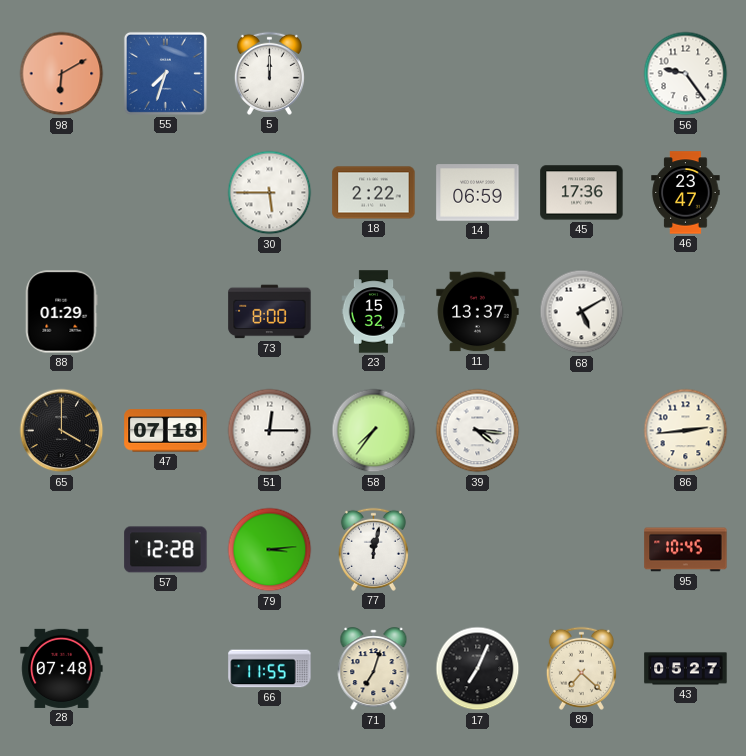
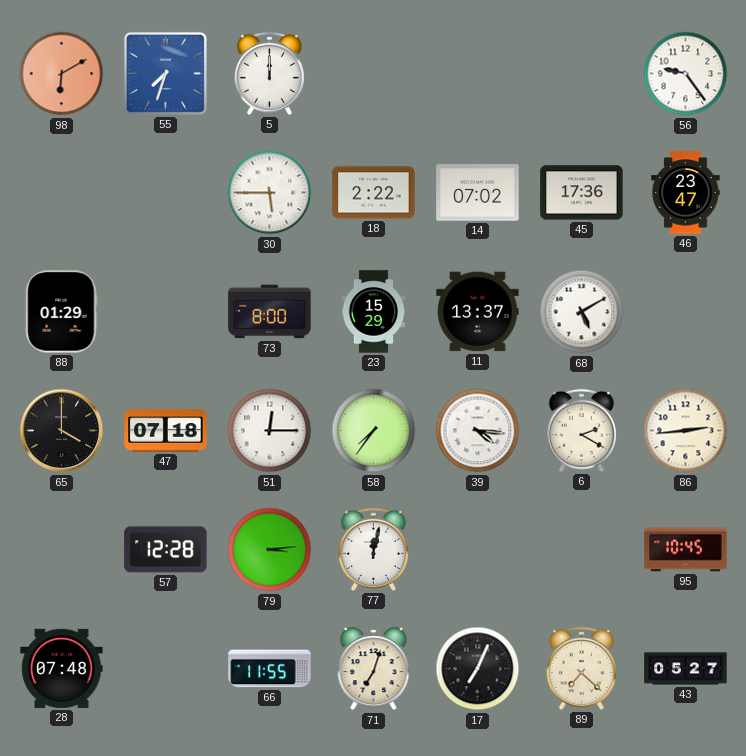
14: 06:59 -> 07:02 (478, 193)
23: 15:32 -> 15:29 (374, 312)
6: none -> 2:20 (581, 430)
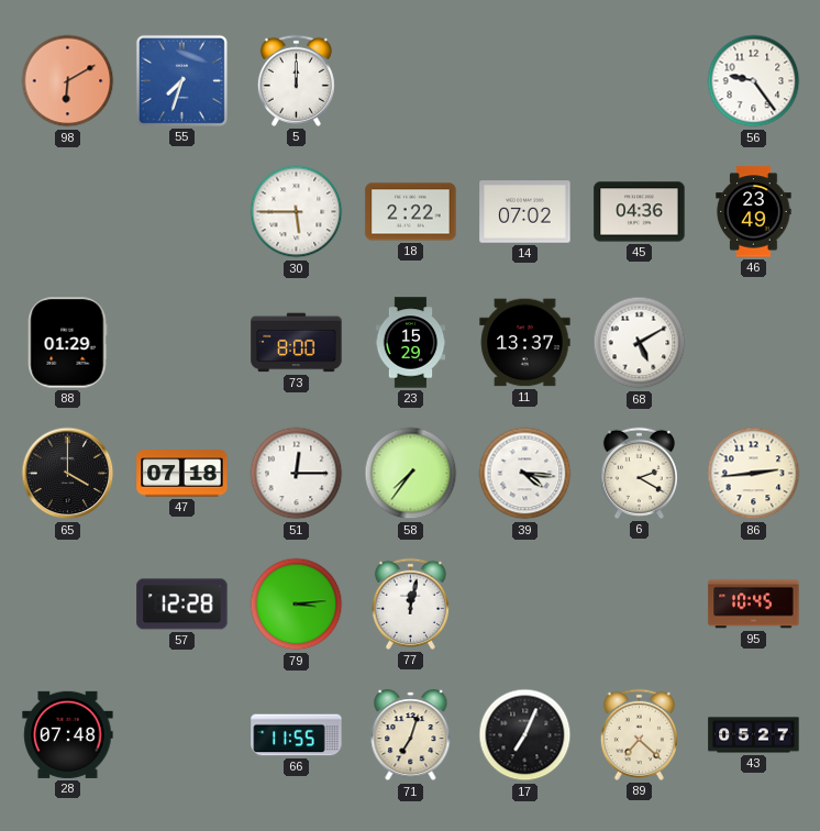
45: 17:36 -> 04:36 (640, 212)
46: 23:47 -> 23:49 (754, 212)
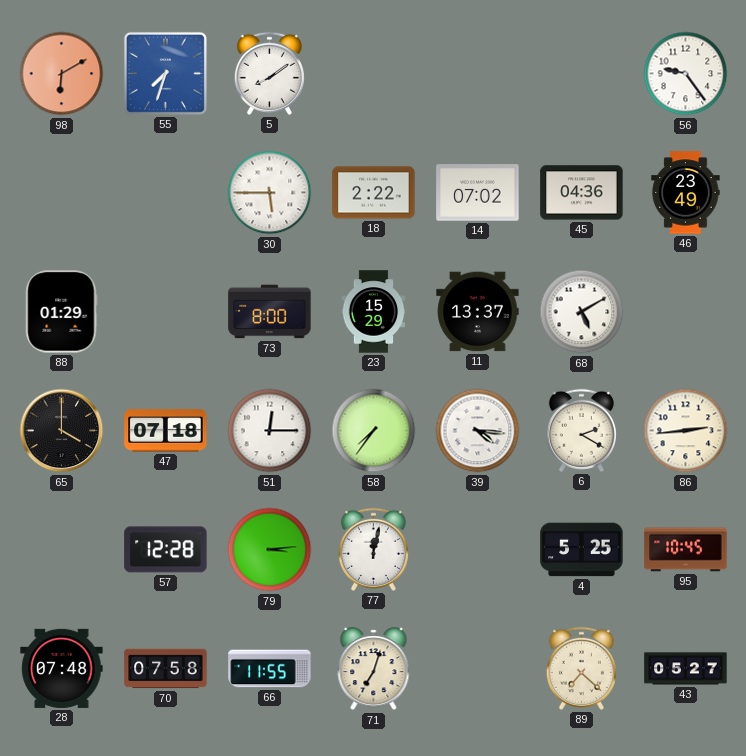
5: 12:00 -> 8:09 (269, 73)
4: none -> 5:25 (582, 550)
70: none -> 07:58 (166, 669)
17: 7:04 -> none (525, 735)
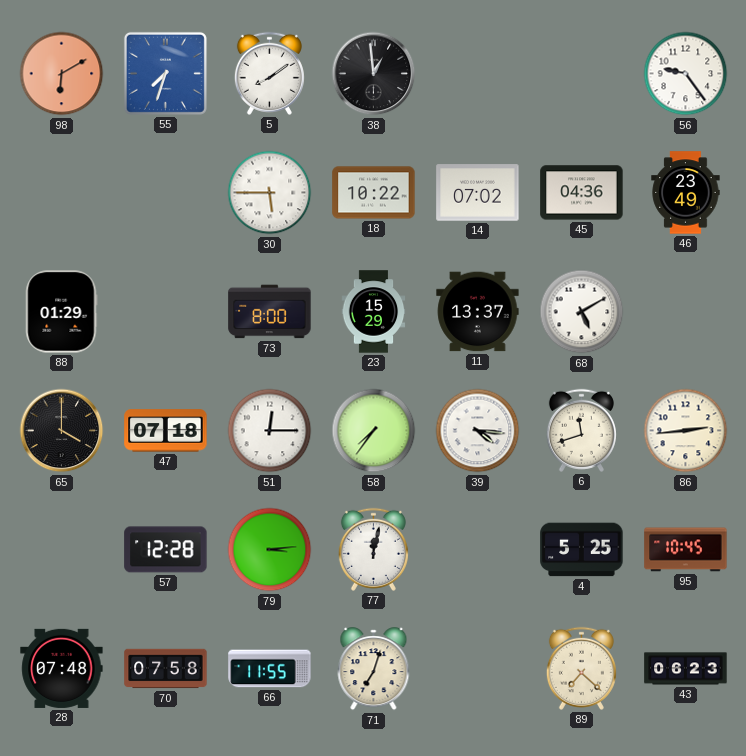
38: none -> 12:59 (374, 74)
18: 2:22 -> 10:22 (374, 193)
6: 2:20 -> 11:42 (581, 430)
43: 05:27 -> 06:23 (686, 669)
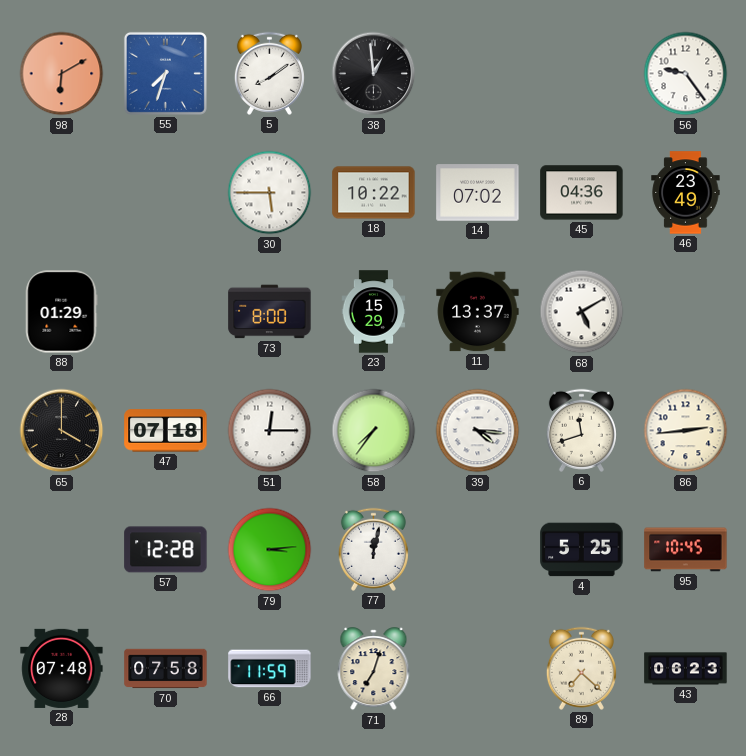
66: 11:55 -> 11:59 (270, 669)
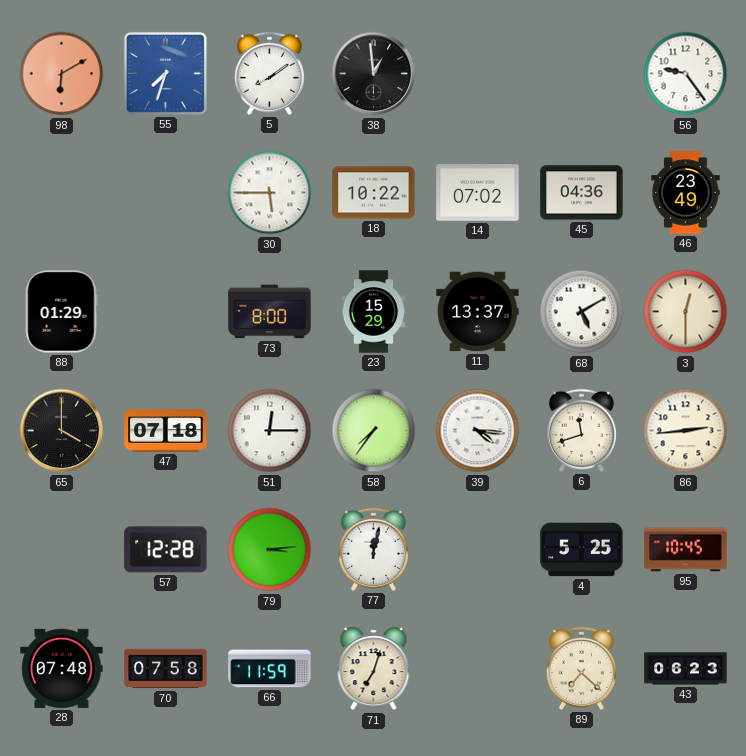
3: none -> 12:30 (686, 312)
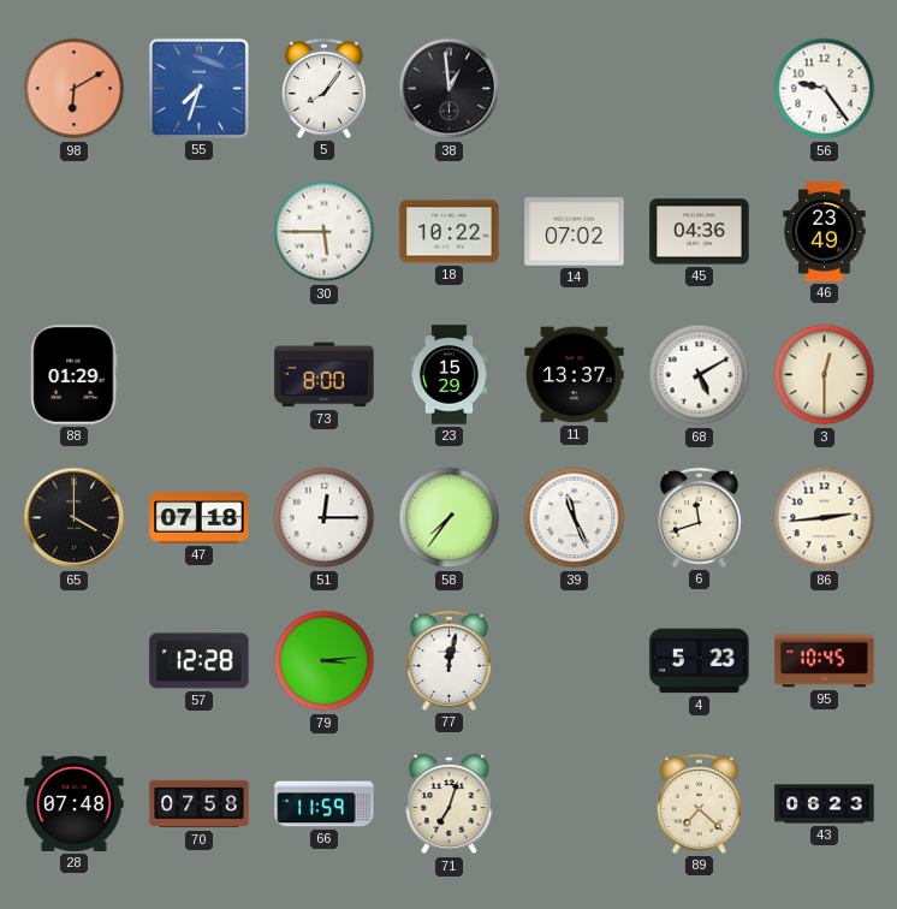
5: 8:09 -> 8:06 (323, 88)
39: 4:16 -> 11:26 (575, 518)
4: 5:25 -> 5:23 (700, 661)
